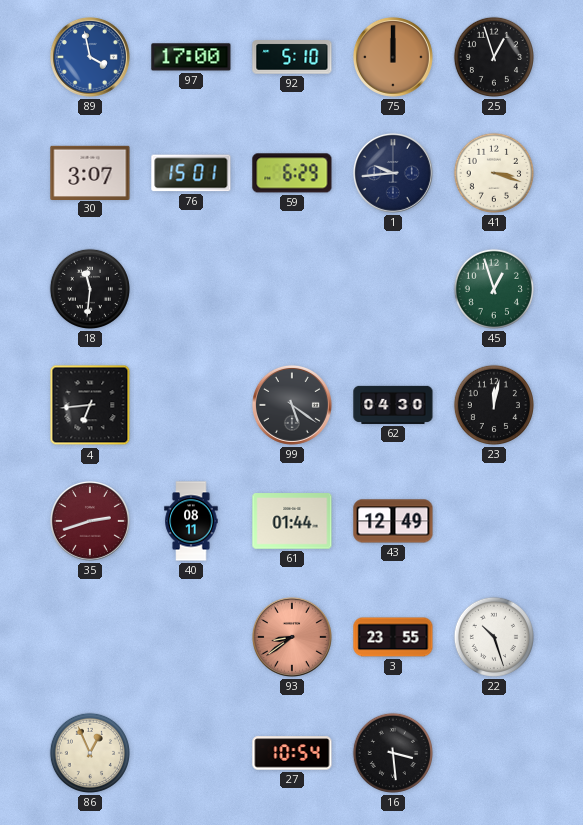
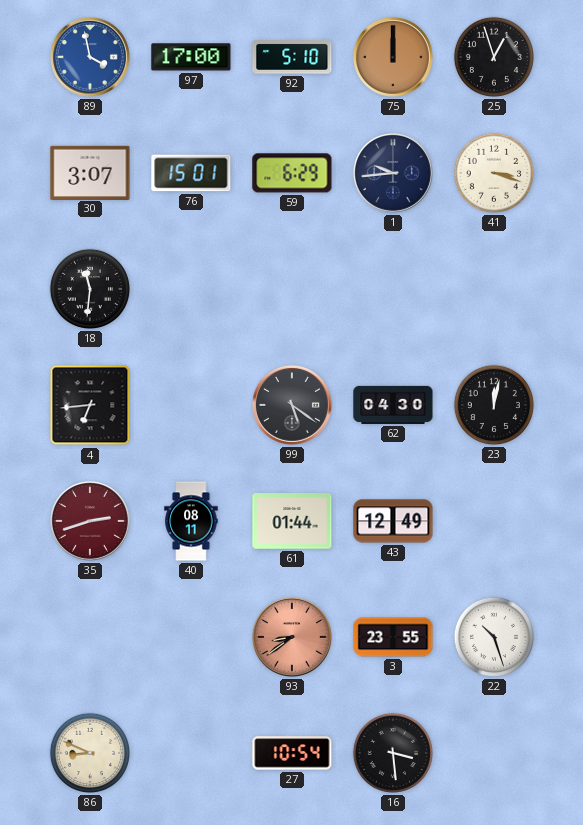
45: 12:57 -> none (494, 289)
86: 12:56 -> 8:49 (90, 753)
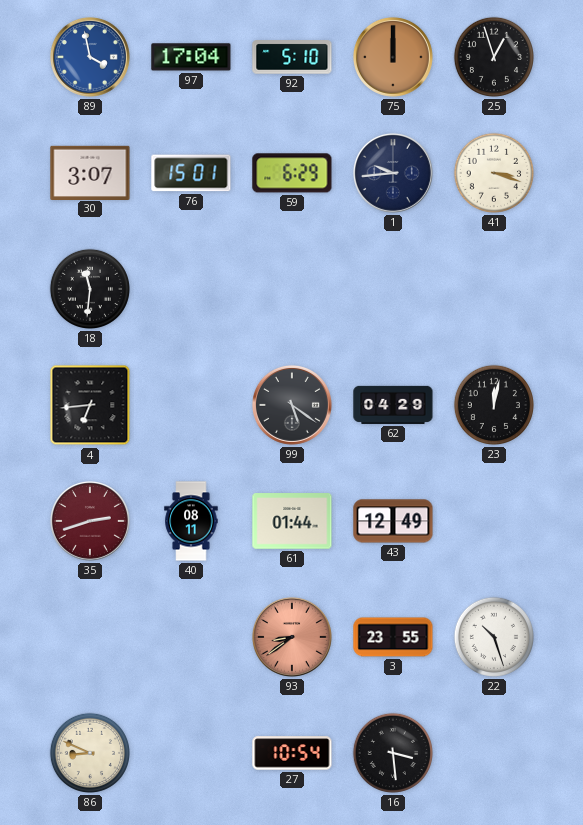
97: 17:00 -> 17:04 (191, 57)
62: 04:30 -> 04:29 (393, 405)
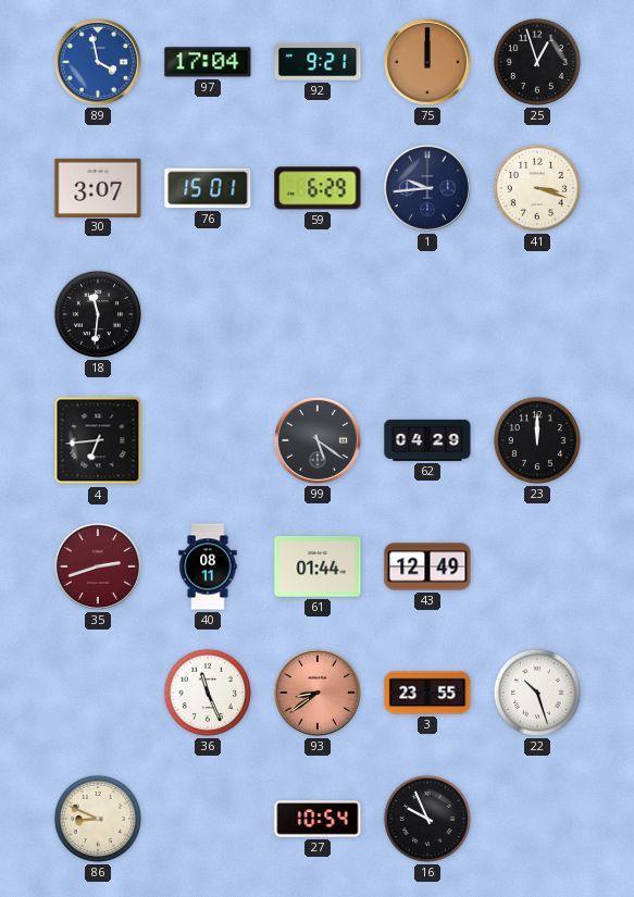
92: 5:10 -> 9:21 (318, 62)
23: 12:02 -> 12:00 (537, 440)
36: none -> 11:26 (208, 693)
16: 3:29 -> 9:56 (427, 819)
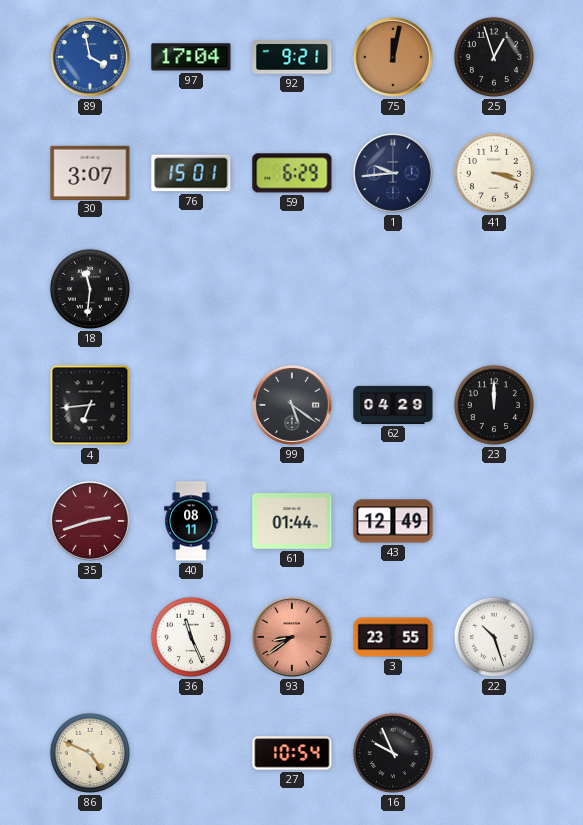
75: 12:00 -> 12:02 (393, 57)
86: 8:49 -> 4:49 (90, 753)
